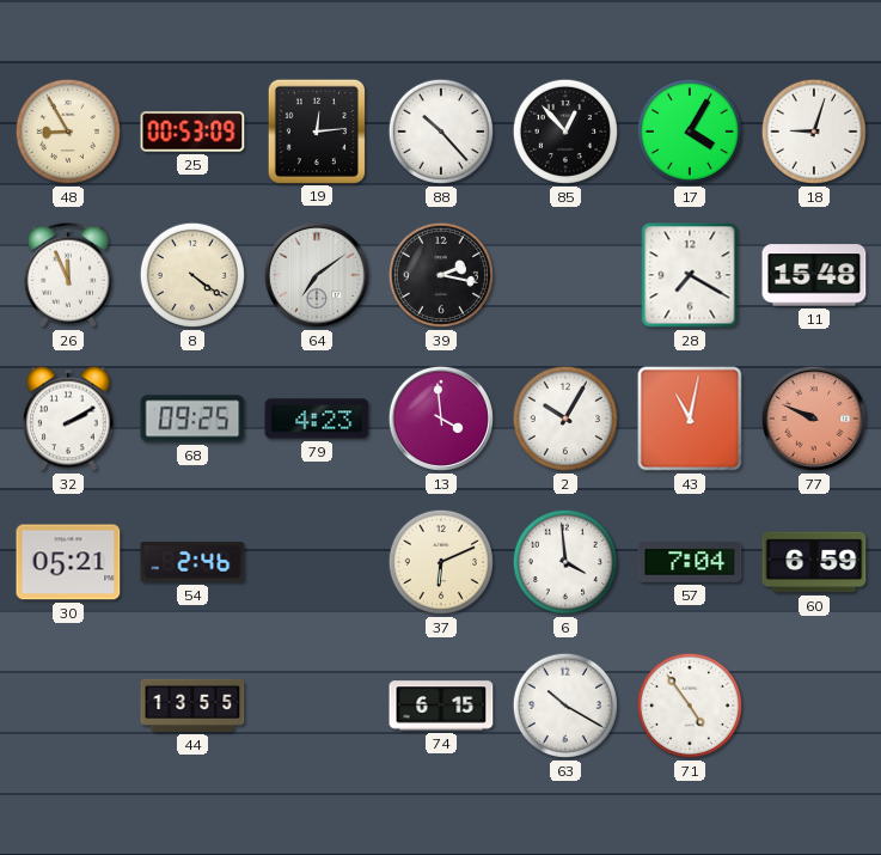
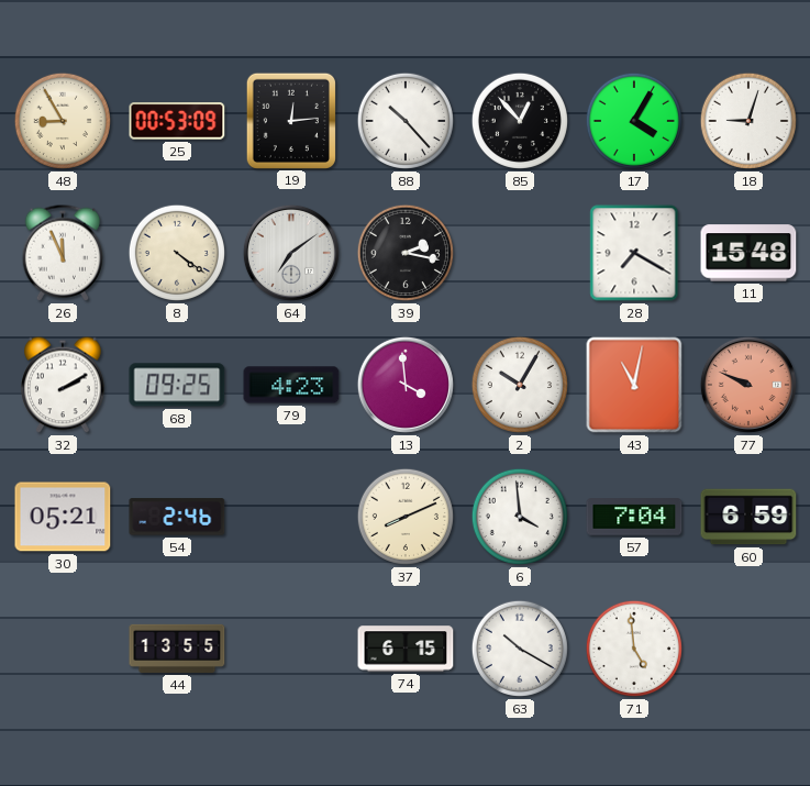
37: 6:11 -> 8:11 (406, 517)
71: 4:54 -> 4:59 (634, 649)
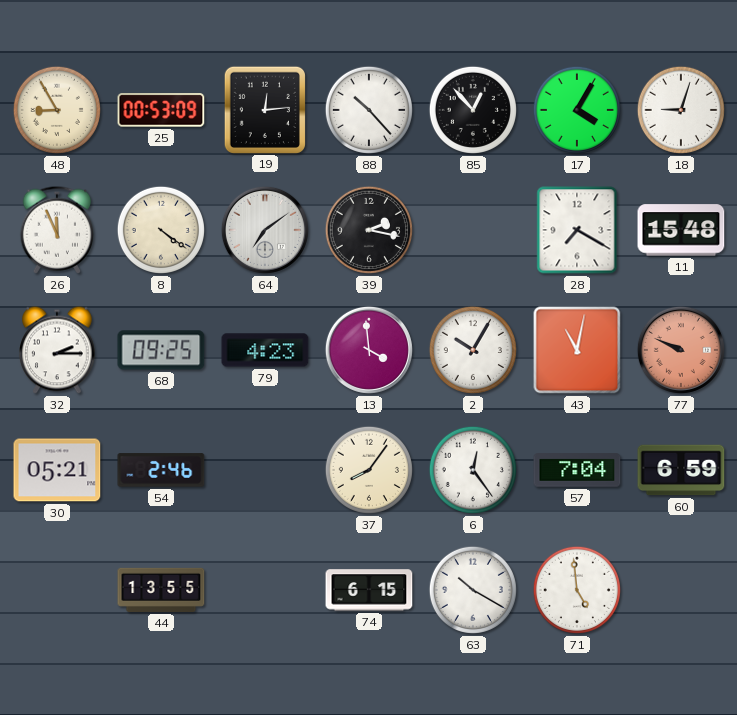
32: 2:10 -> 2:15 (57, 350)
37: 8:11 -> 8:06 (369, 470)
6: 3:59 -> 12:24 (473, 470)
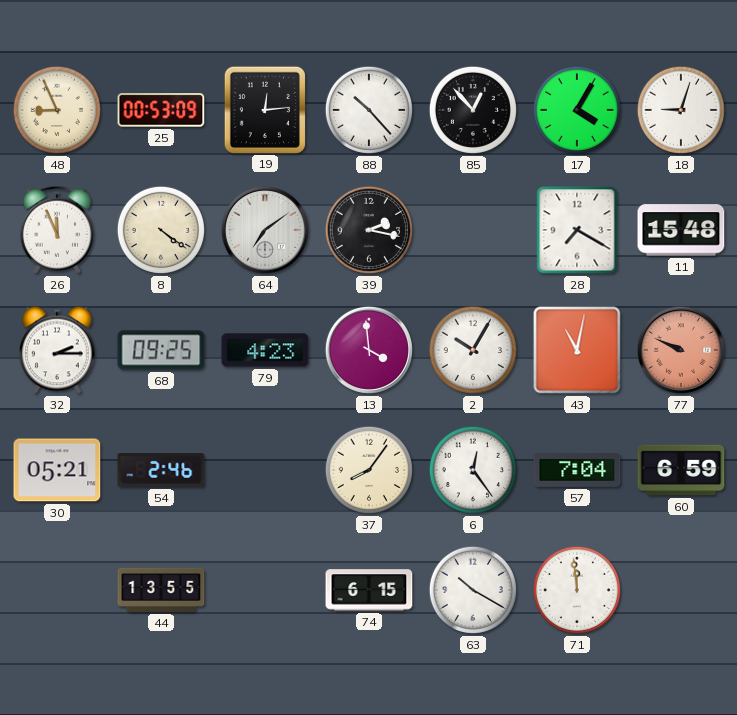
48: 8:55 -> 8:56 (57, 110)
71: 4:59 -> 11:59 (577, 590)
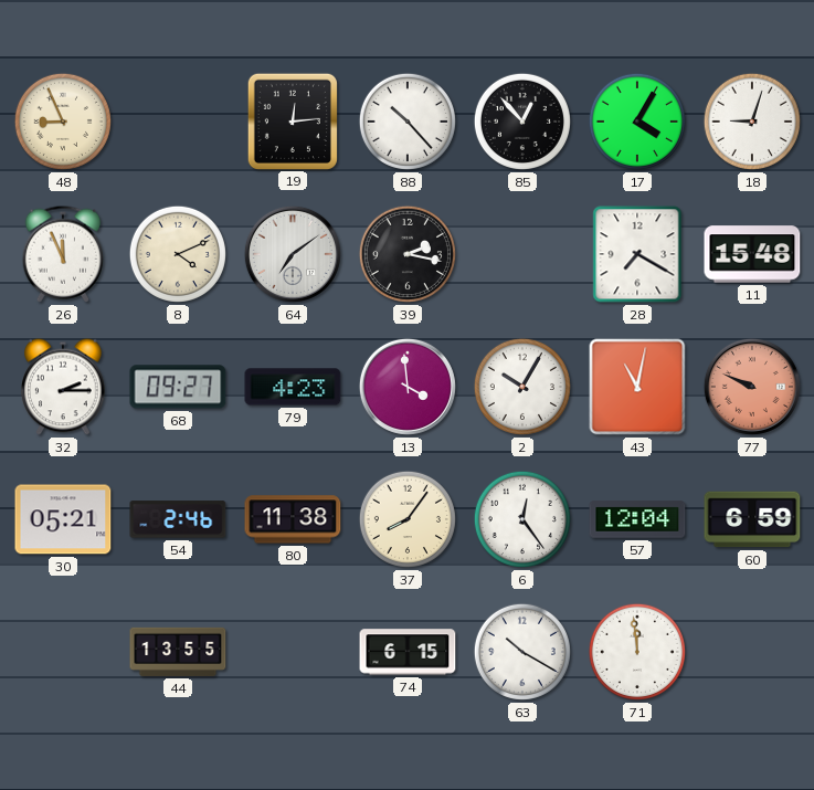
25: 00:53 -> none (161, 110)
8: 4:21 -> 4:11 (178, 254)
68: 09:25 -> 09:27 (178, 387)
80: none -> 11:38 (293, 519)
57: 7:04 -> 12:04 (637, 519)
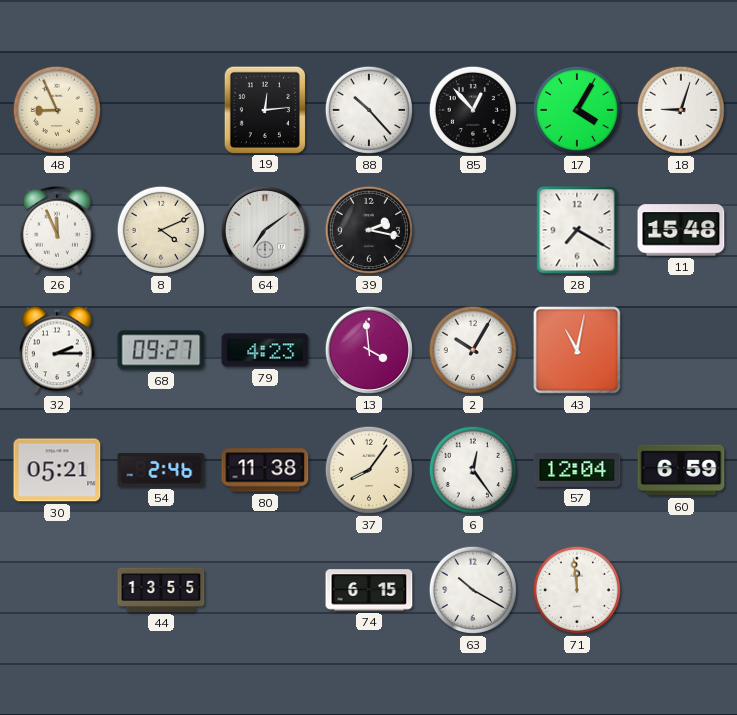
77: 9:49 -> none (752, 387)
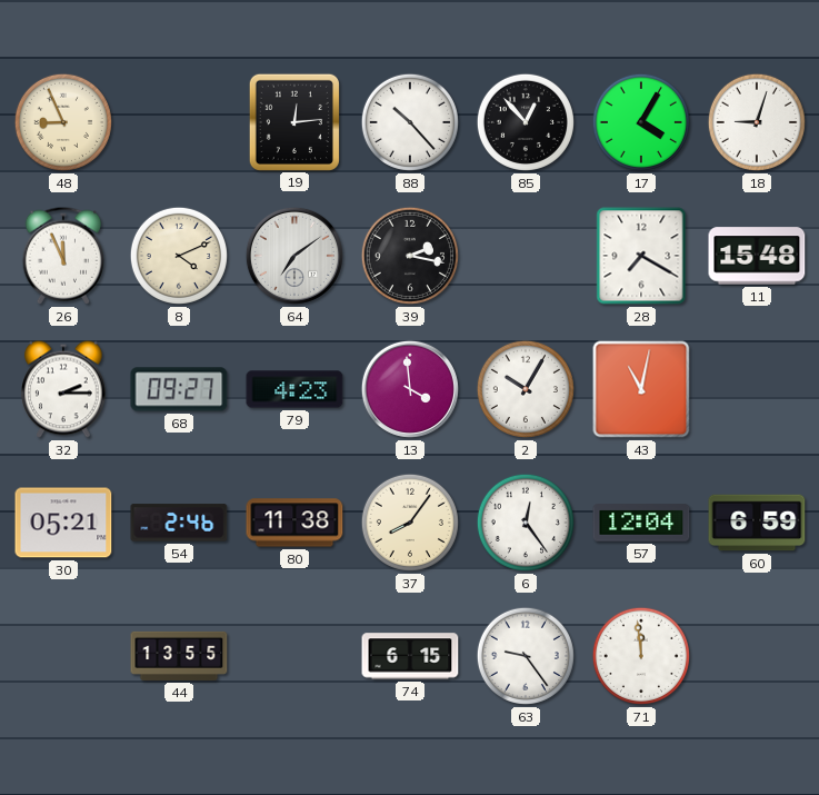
63: 10:20 -> 9:24 (526, 656)
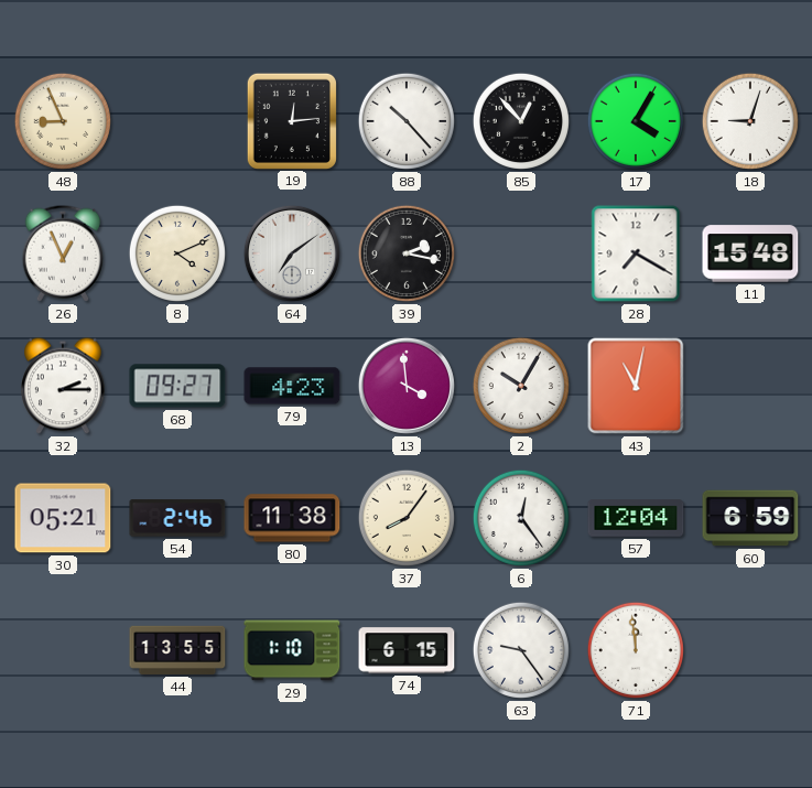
26: 11:56 -> 12:56 (63, 253)
29: none -> 1:10 (292, 650)
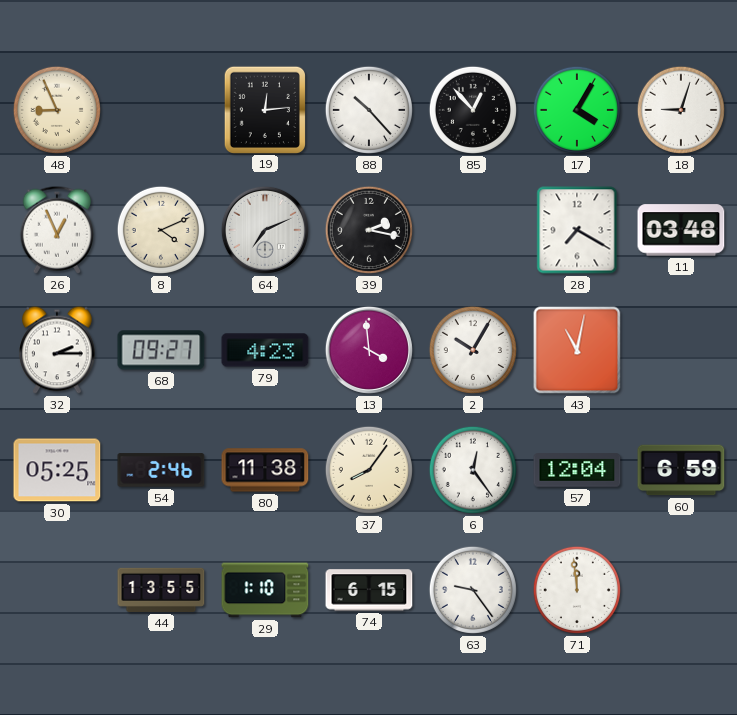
64: 7:09 -> 7:11 (265, 230)
11: 15:48 -> 03:48 (681, 230)
30: 05:21 -> 05:25 (57, 470)
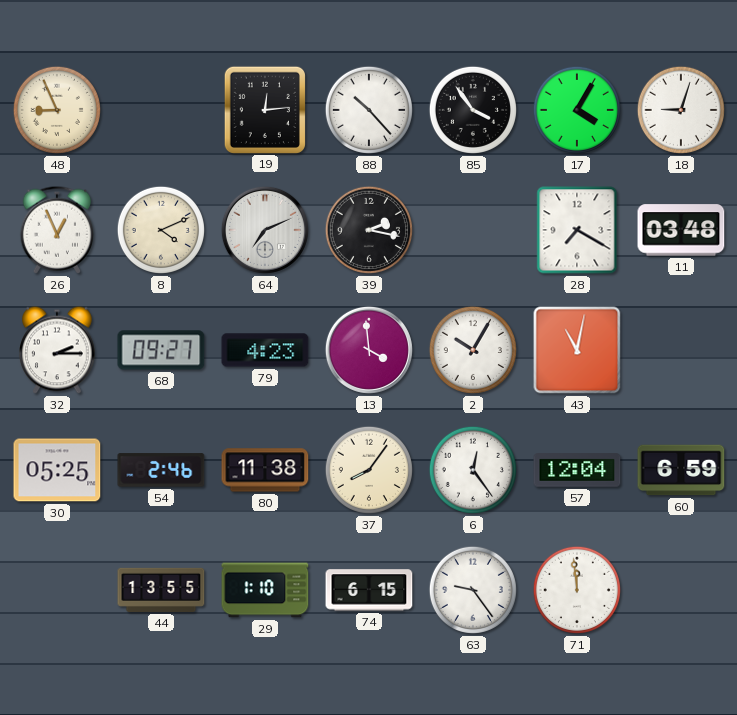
85: 12:53 -> 3:54 (473, 110)
